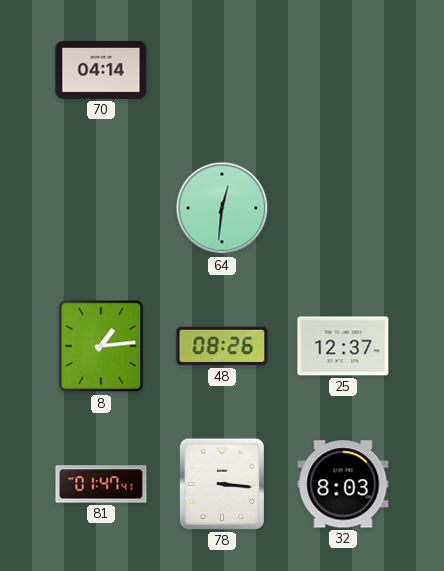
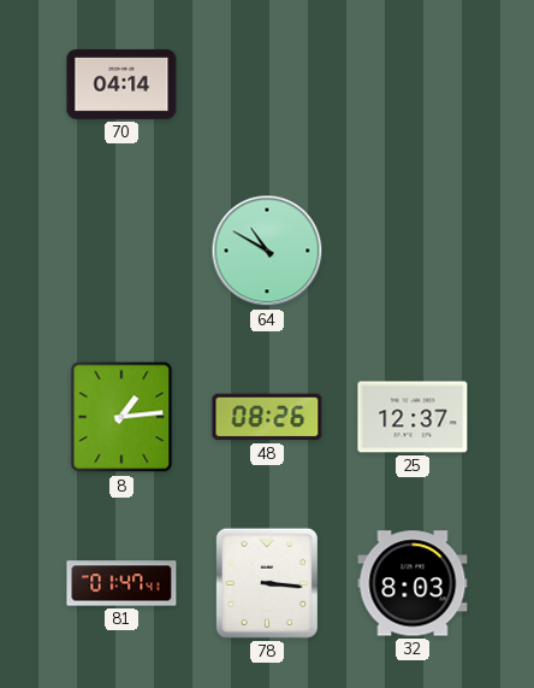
64: 12:31 -> 10:50 (267, 251)
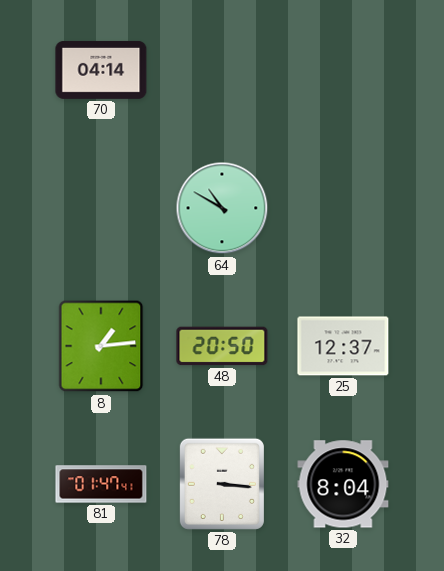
48: 08:26 -> 20:50 (222, 346)
32: 8:03 -> 8:04 (343, 484)
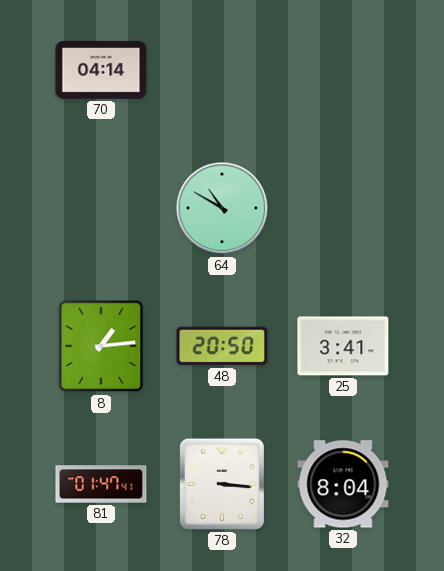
25: 12:37 -> 3:41 (343, 346)
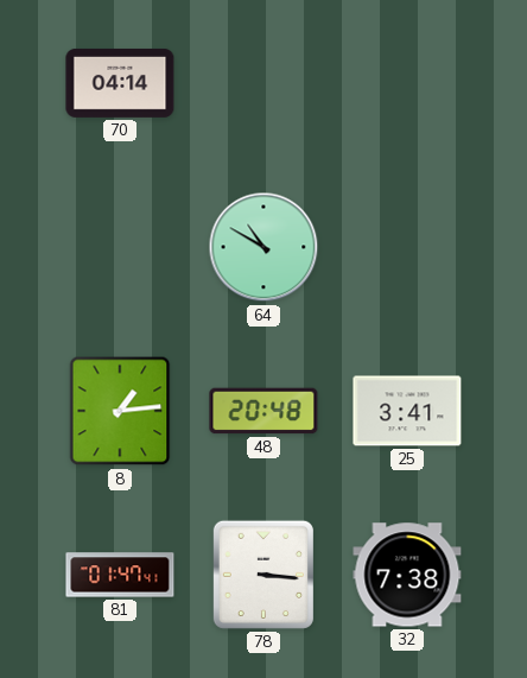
48: 20:50 -> 20:48 (263, 411)
32: 8:04 -> 7:38 (407, 575)
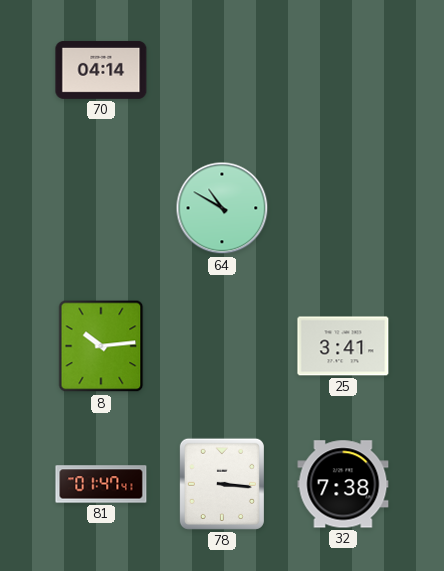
8: 1:14 -> 10:14 (101, 346)
48: 20:48 -> none (263, 411)
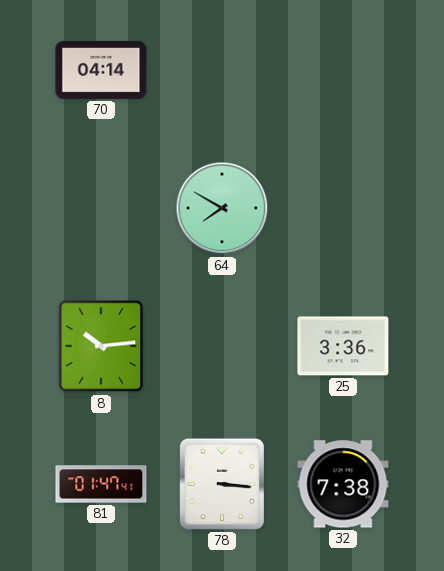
64: 10:50 -> 7:50 (222, 208)
25: 3:41 -> 3:36 (343, 346)
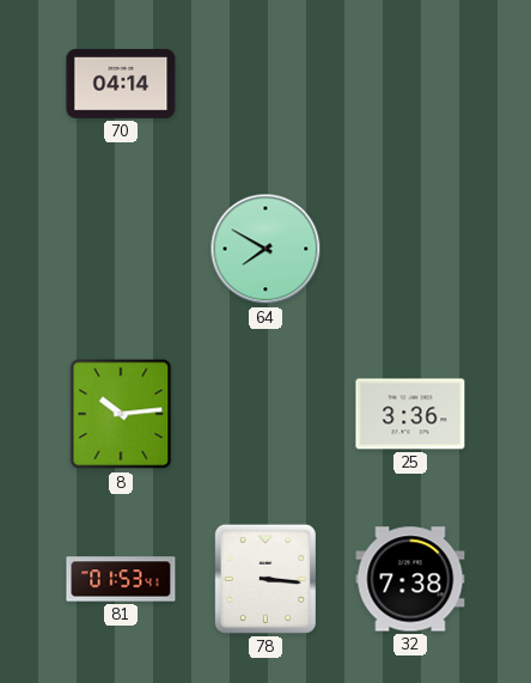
81: 01:47 -> 01:53 (121, 579)
